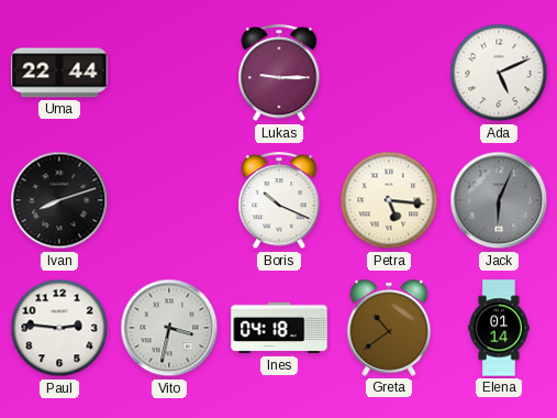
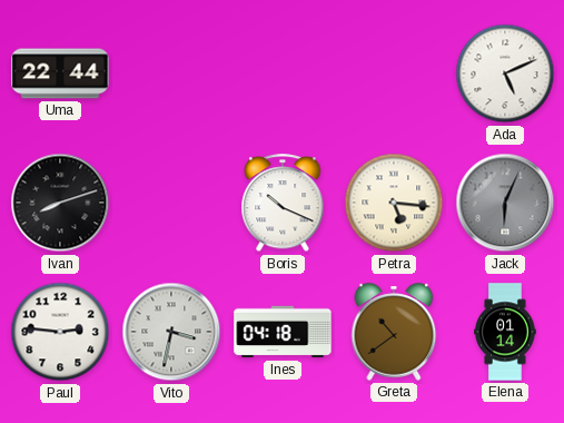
Lukas: 9:15 -> none (279, 74)
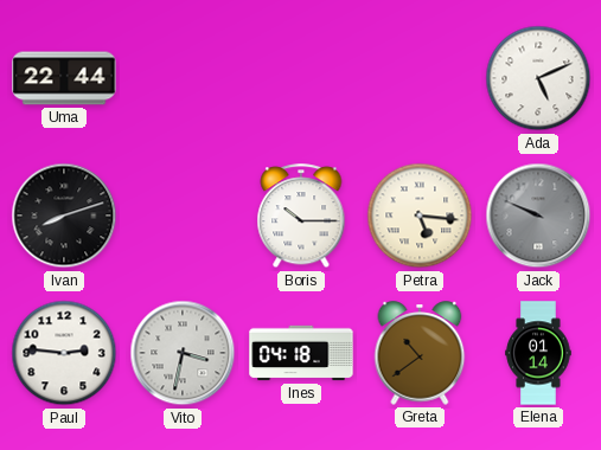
Boris: 10:19 -> 10:15 (301, 217)
Jack: 6:04 -> 9:49 (538, 216)
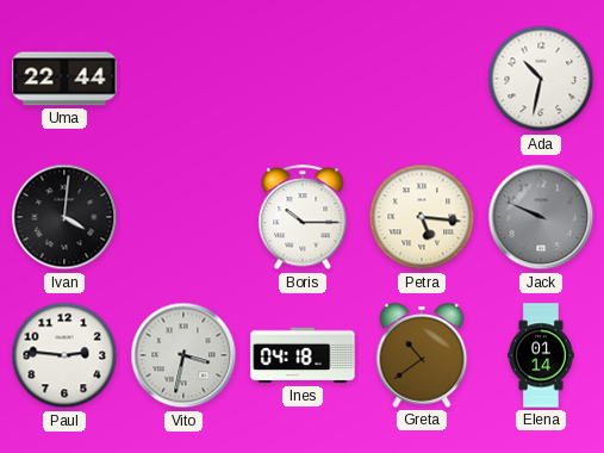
Ada: 5:11 -> 10:32 (541, 79)
Ivan: 8:12 -> 4:01 (64, 217)
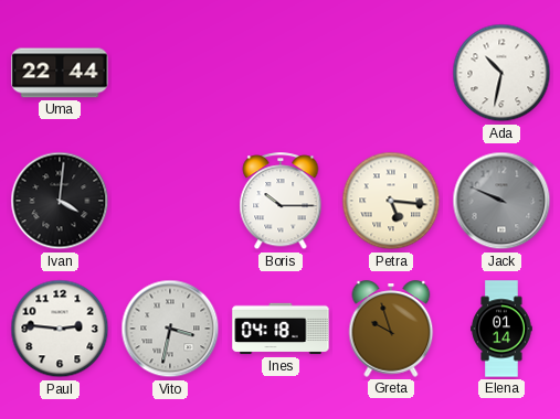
Greta: 10:39 -> 9:57 (391, 329)
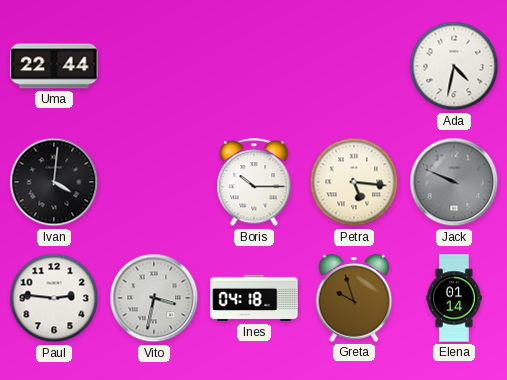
Ada: 10:32 -> 4:32 (454, 66)
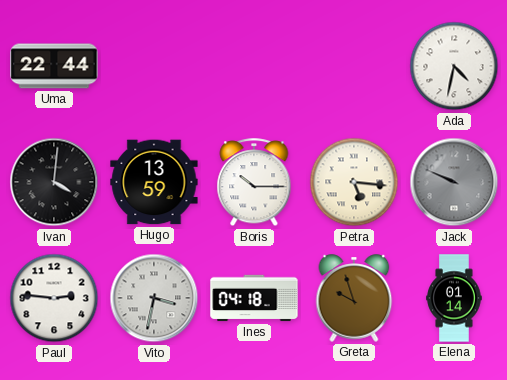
Hugo: none -> 13:59 (154, 182)
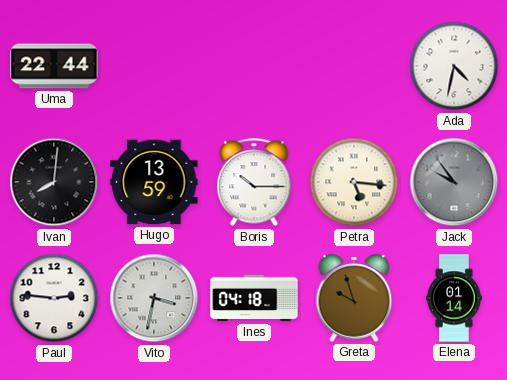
Ivan: 4:01 -> 8:01 (54, 182)
Jack: 9:49 -> 9:54 (454, 182)
